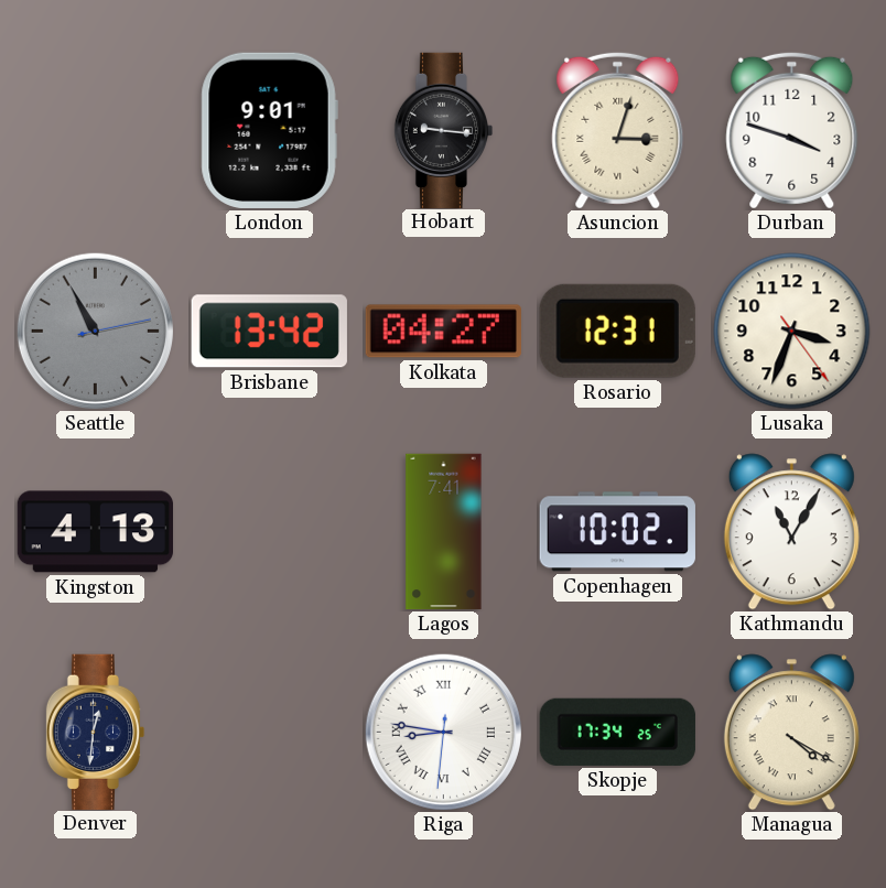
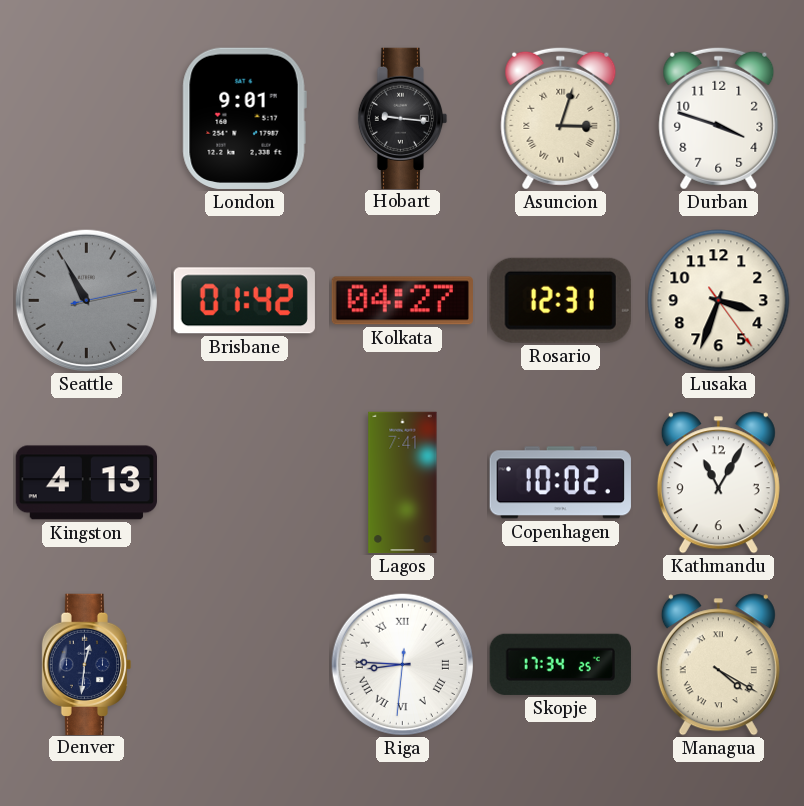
Brisbane: 13:42 -> 01:42 (244, 301)
Riga: 8:46 -> 8:45 (402, 664)
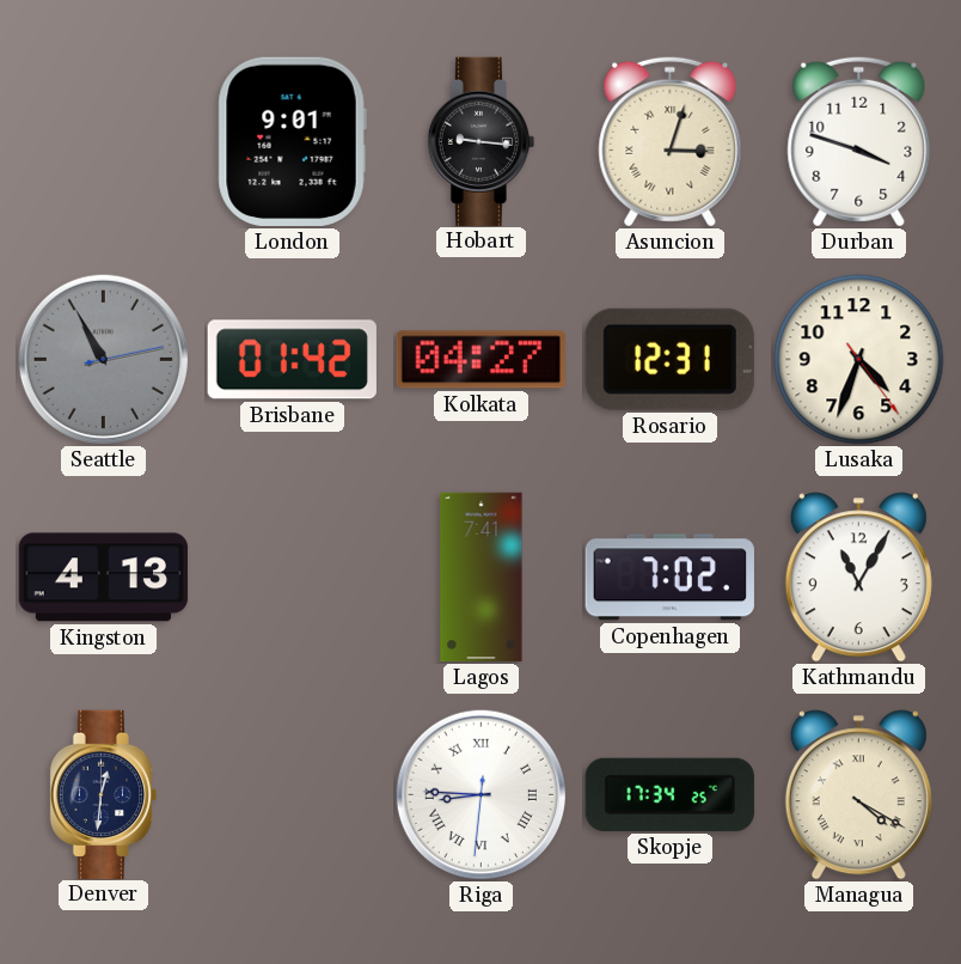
Lusaka: 3:33 -> 4:33 (859, 360)
Copenhagen: 10:02 -> 7:02 (669, 578)
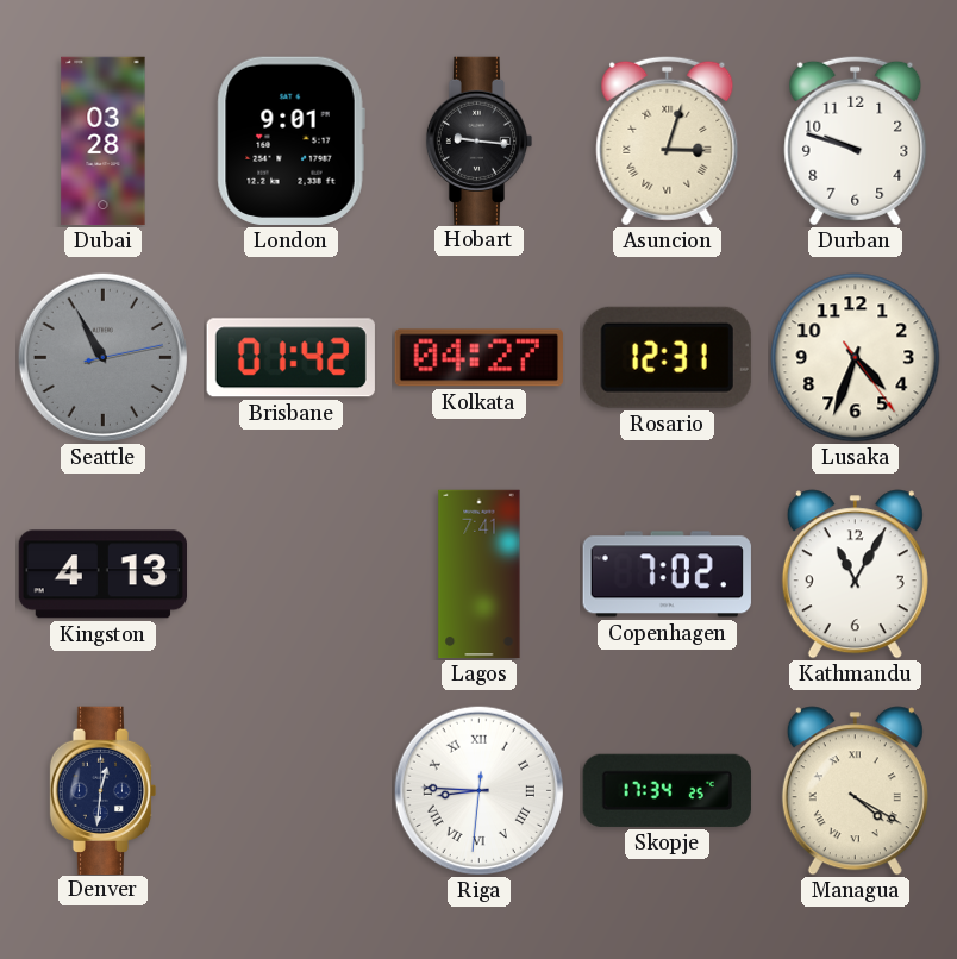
Dubai: none -> 03:28 (104, 142)
Durban: 3:48 -> 9:48 (856, 140)
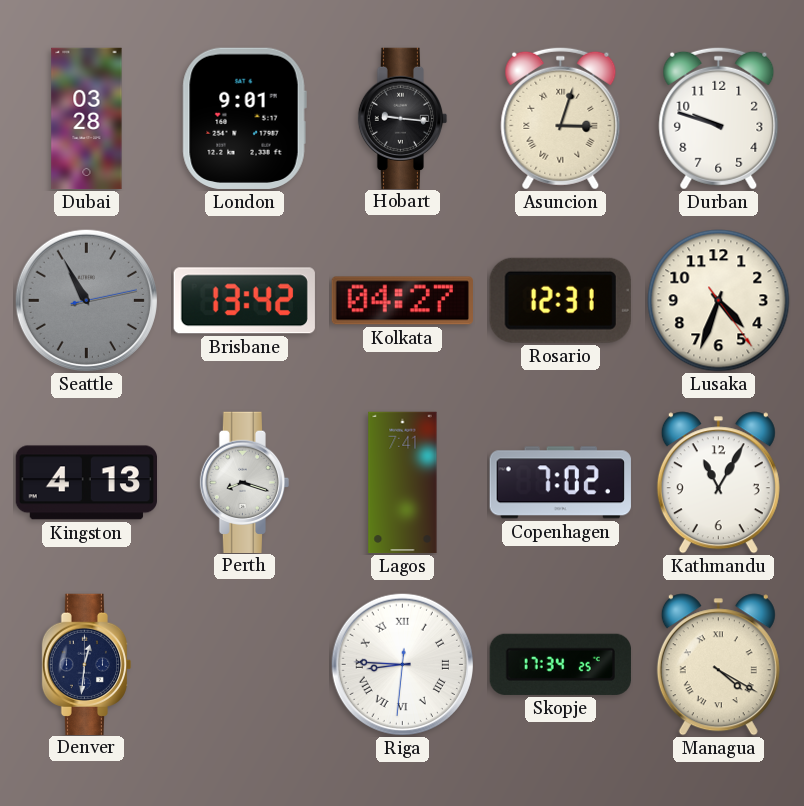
Brisbane: 01:42 -> 13:42 (244, 301)
Perth: none -> 8:18 (245, 482)
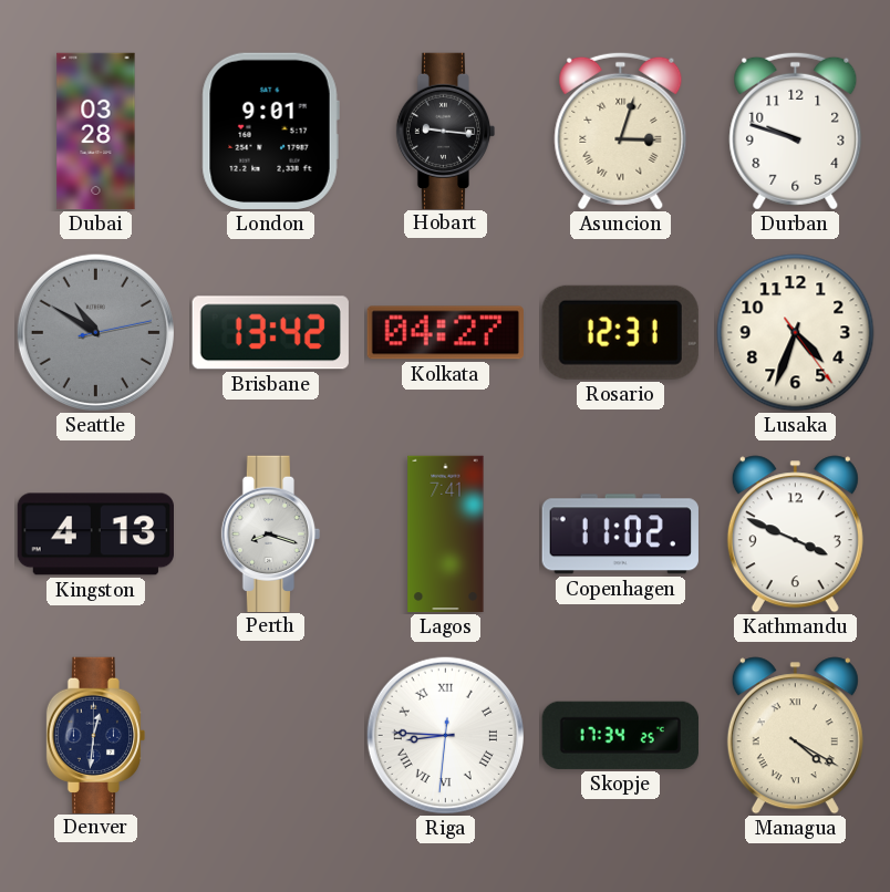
Seattle: 10:55 -> 10:50 (95, 332)
Copenhagen: 7:02 -> 11:02 (620, 535)
Kathmandu: 11:05 -> 3:49 (795, 535)
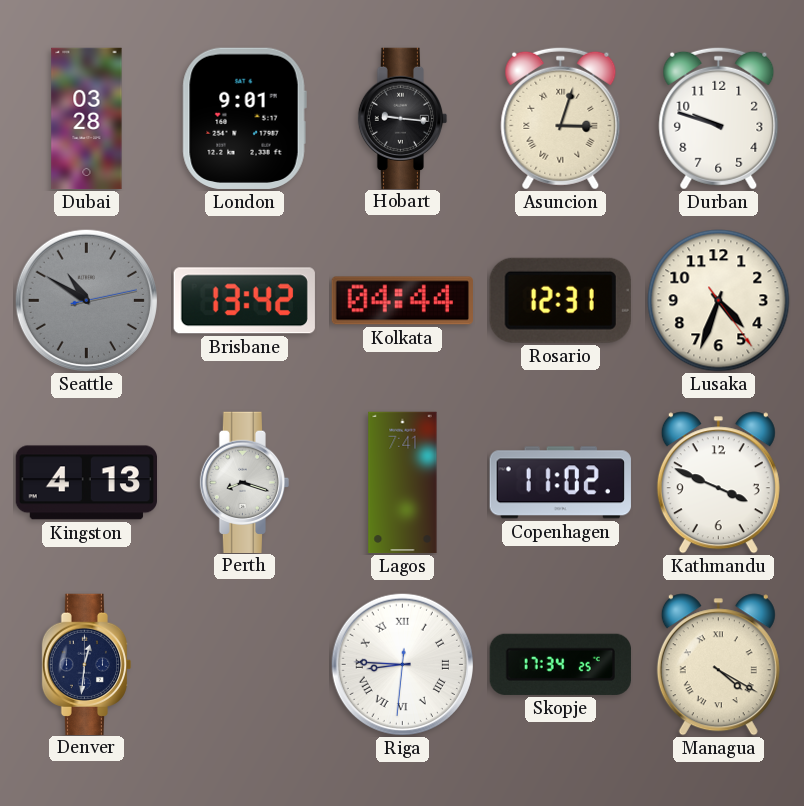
Kolkata: 04:27 -> 04:44 (402, 301)
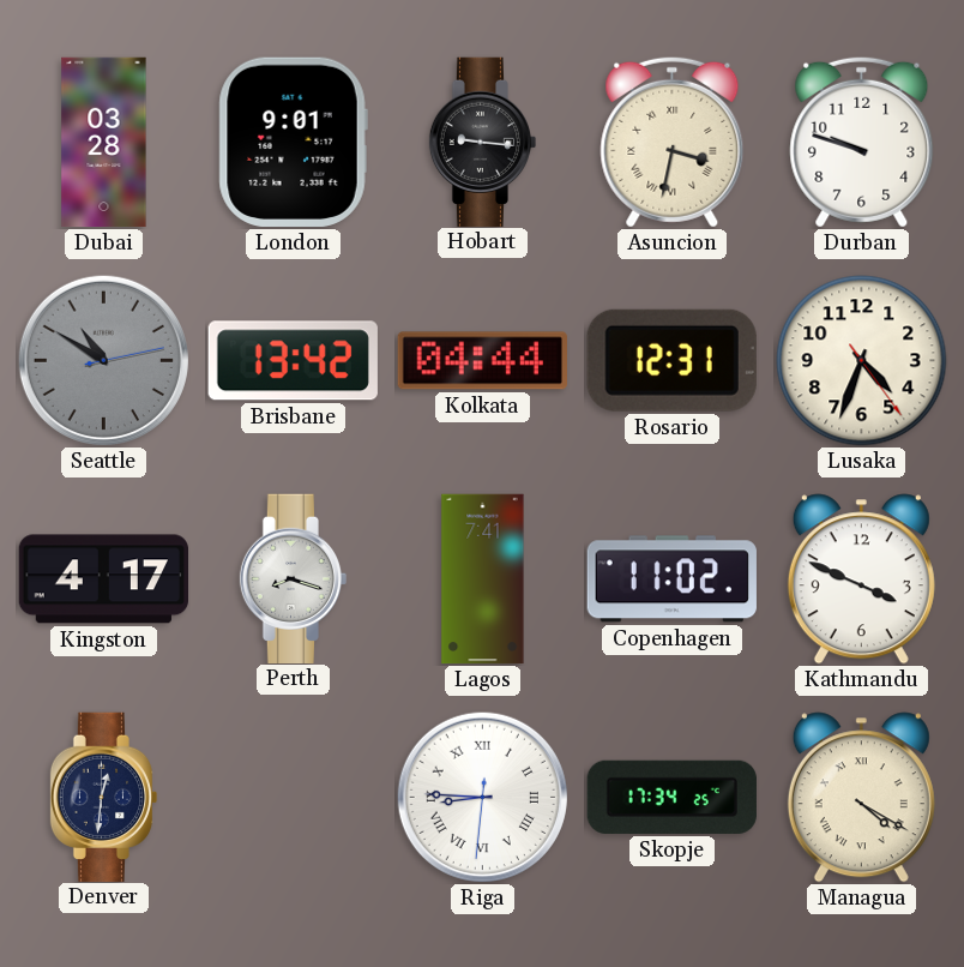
Asuncion: 3:03 -> 3:32 (673, 142)
Kingston: 4:13 -> 4:17 (103, 579)
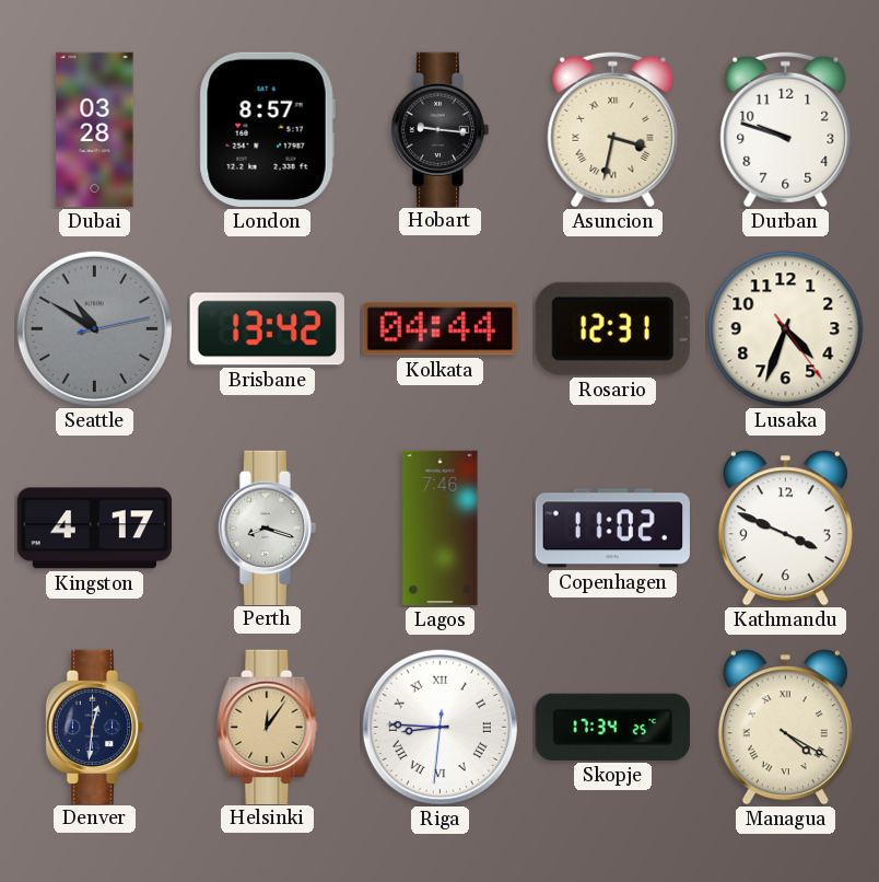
London: 9:01 -> 8:57 (267, 129)
Lagos: 7:41 -> 7:46 (441, 529)
Helsinki: none -> 12:06 (268, 727)
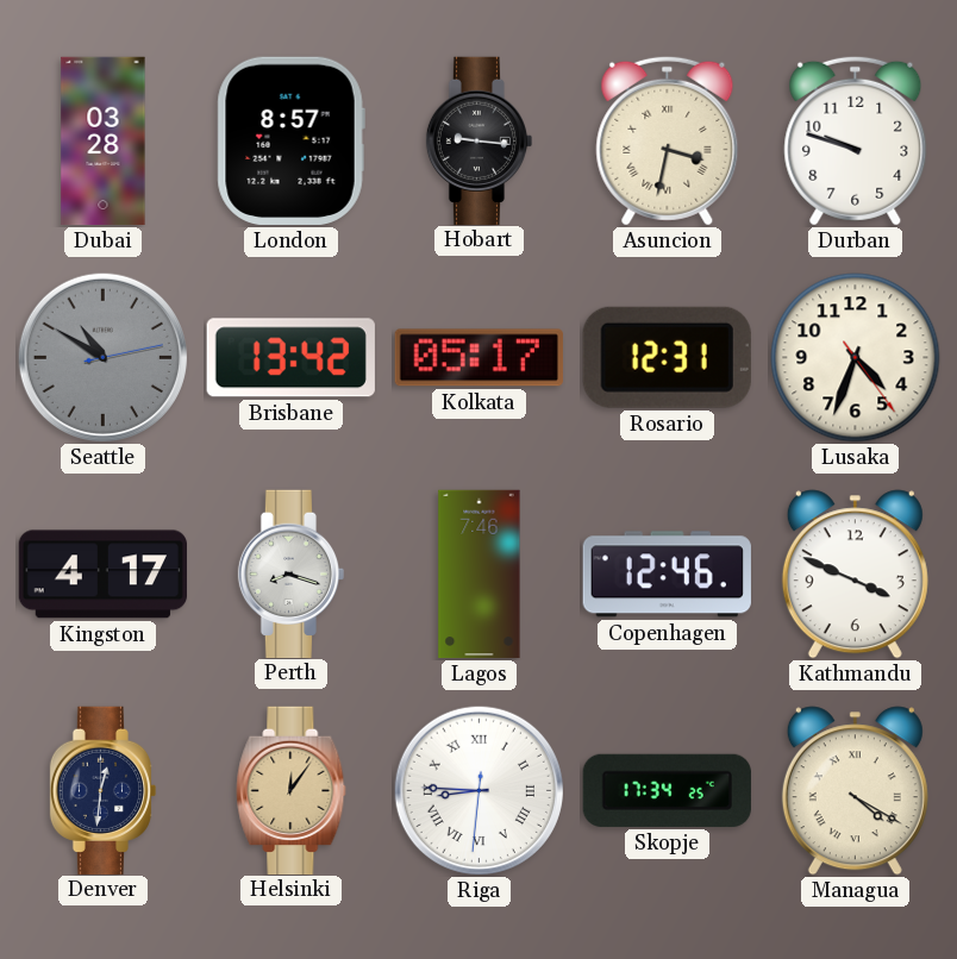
Kolkata: 04:44 -> 05:17 (478, 358)
Copenhagen: 11:02 -> 12:46 (667, 575)
